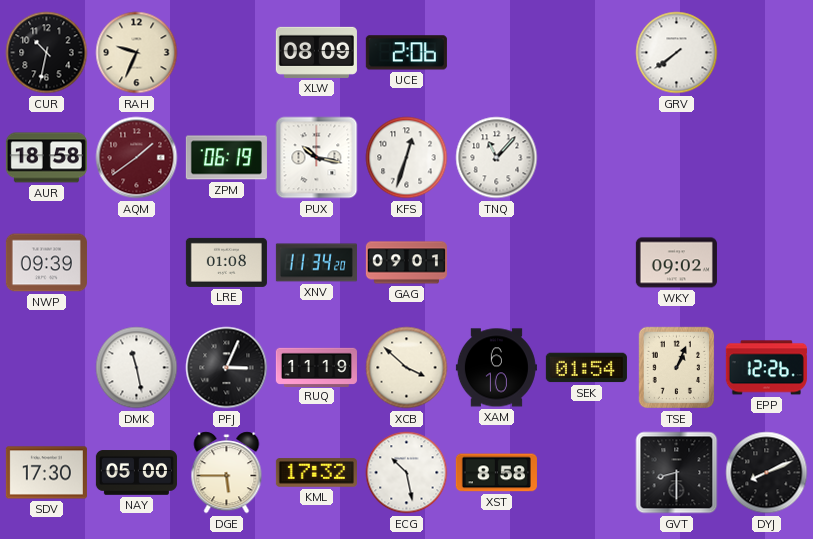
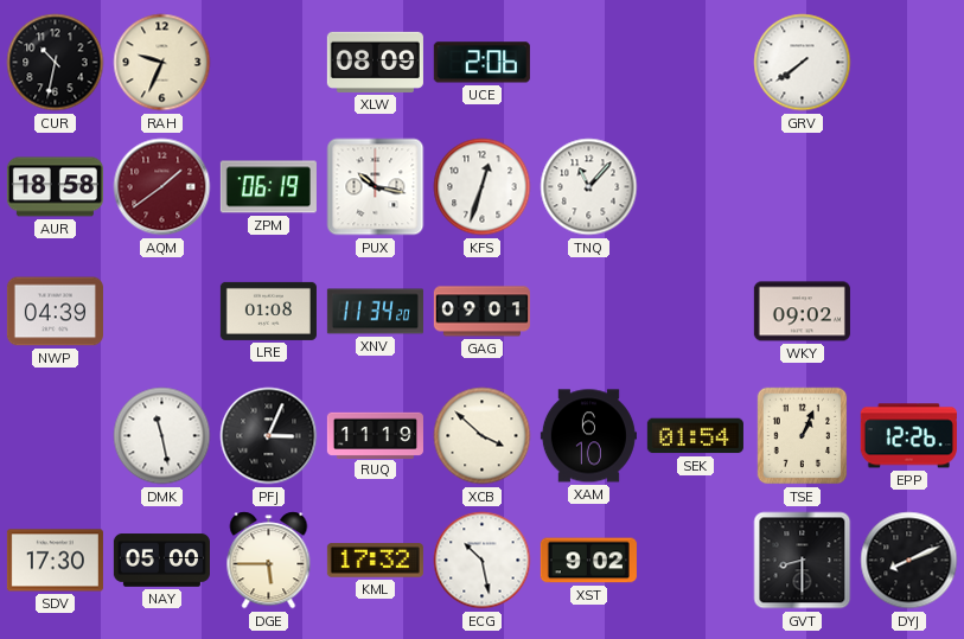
NWP: 09:39 -> 04:39 (55, 312)
XST: 8:58 -> 9:02 (588, 561)
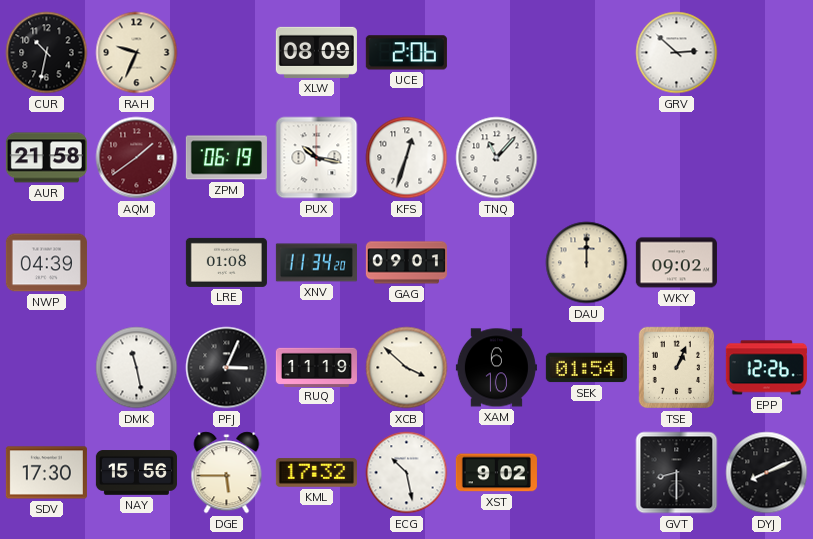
GRV: 7:39 -> 2:52 (677, 53)
AUR: 18:58 -> 21:58 (46, 158)
DAU: none -> 12:00 (587, 263)
NAY: 05:00 -> 15:56 (136, 473)
